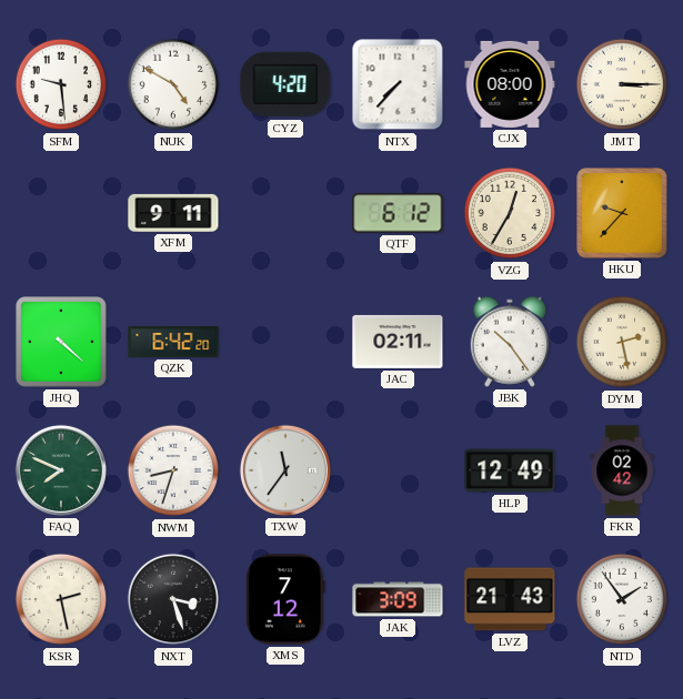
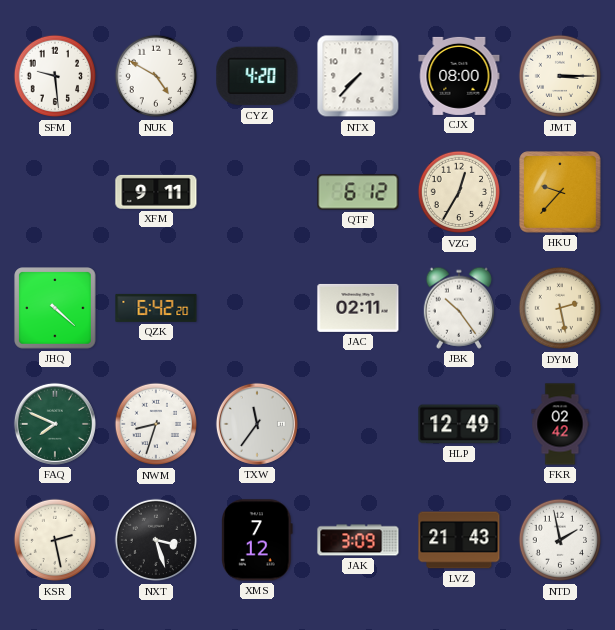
NTD: 1:54 -> 1:58 (560, 540)
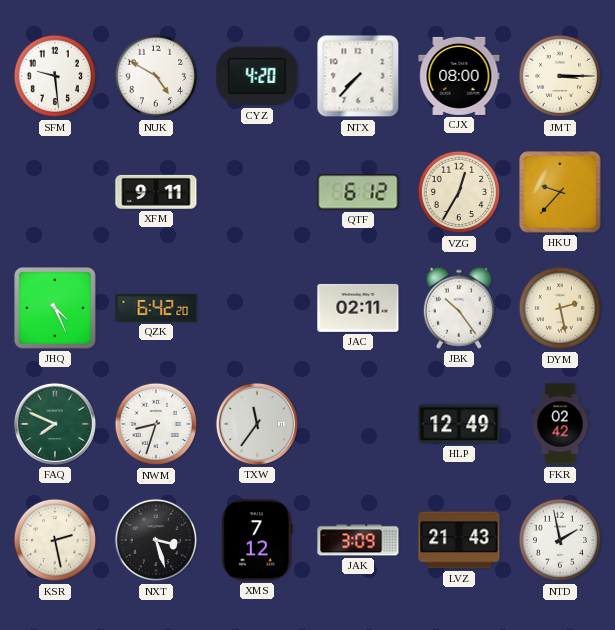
JHQ: 4:22 -> 4:26 (55, 308)
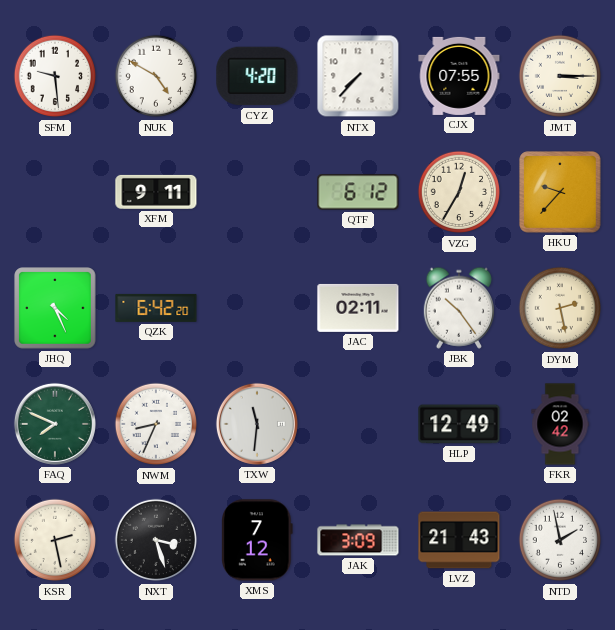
CJX: 08:00 -> 07:55 (459, 76)
NWM: 8:33 -> 8:34 (156, 424)
TXW: 11:36 -> 11:31 (257, 424)
